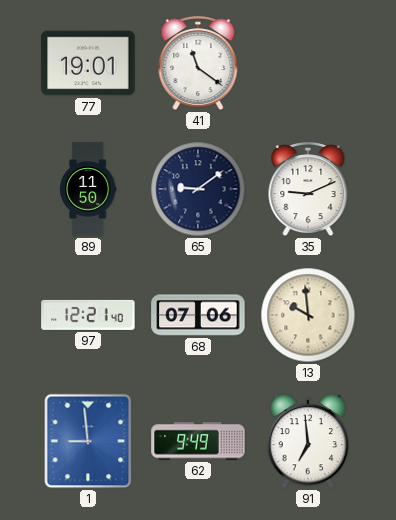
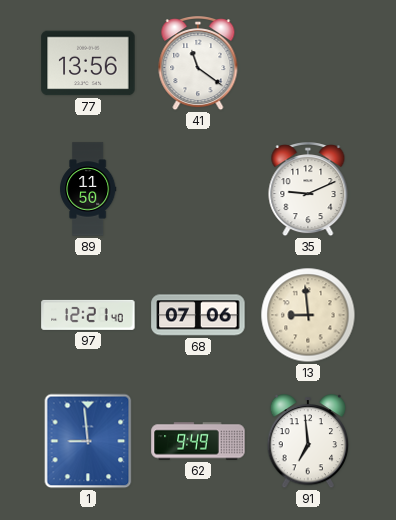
77: 19:01 -> 13:56 (88, 63)
65: 9:09 -> none (198, 189)
13: 9:59 -> 8:59 (308, 315)
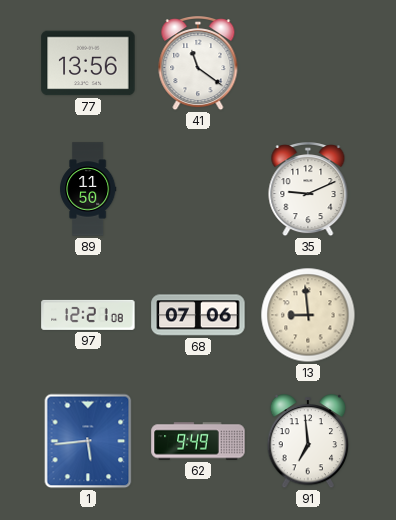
97: 12:21:40 -> 12:21:08 (88, 315)
1: 8:59 -> 5:44 (88, 441)
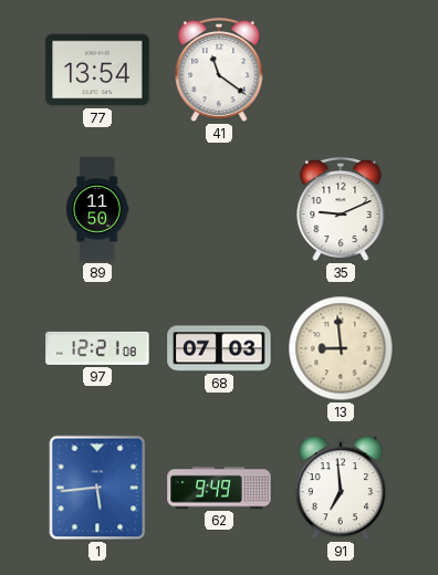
77: 13:56 -> 13:54 (97, 70)
68: 07:06 -> 07:03 (219, 348)
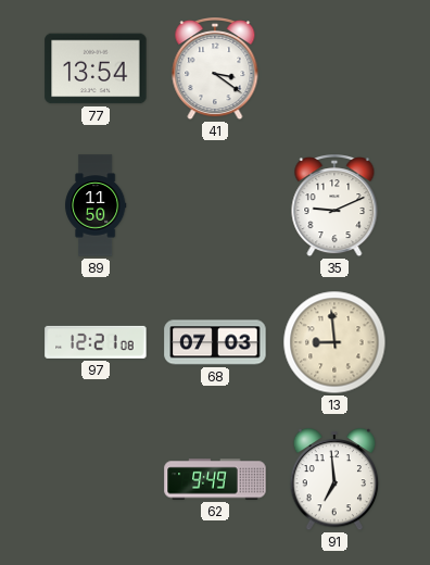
41: 11:21 -> 3:21 (215, 70)
1: 5:44 -> none (97, 488)
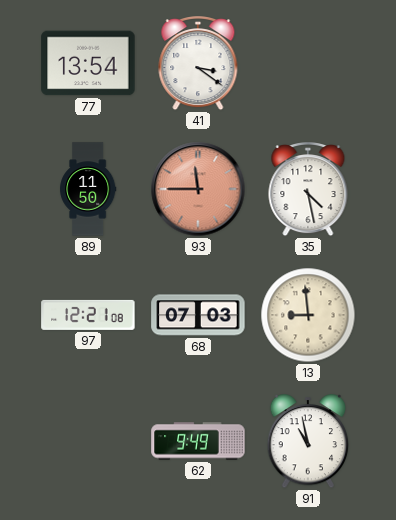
93: none -> 11:45 (198, 189)
35: 9:11 -> 4:28 (308, 190)
91: 6:59 -> 10:58 (308, 442)
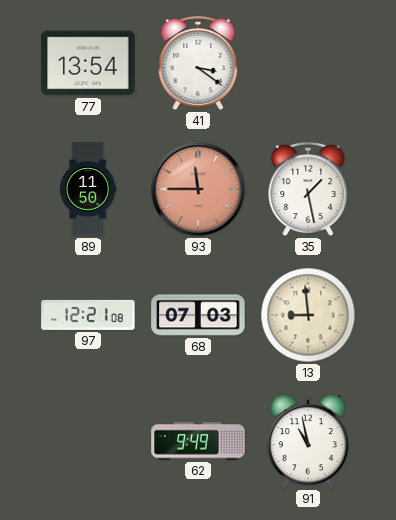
35: 4:28 -> 1:28 (308, 190)
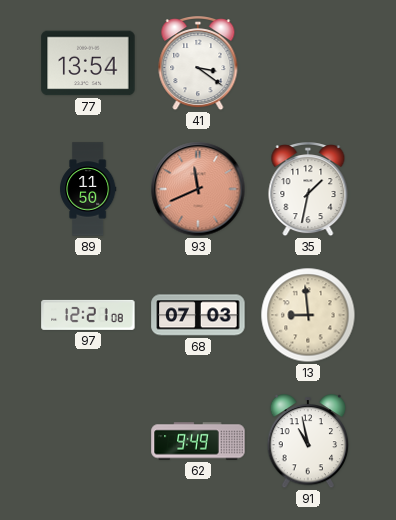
93: 11:45 -> 11:41 (198, 189)
35: 1:28 -> 1:32 (308, 190)
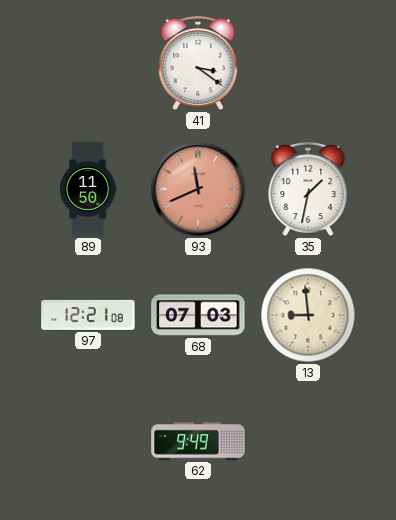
77: 13:54 -> none (88, 63)
91: 10:58 -> none (308, 442)
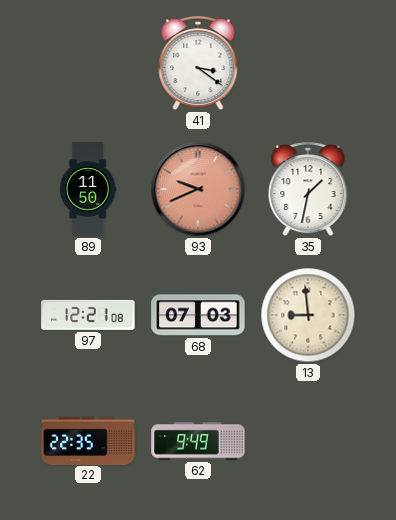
93: 11:41 -> 9:41 (198, 189)
22: none -> 22:35 (88, 440)
